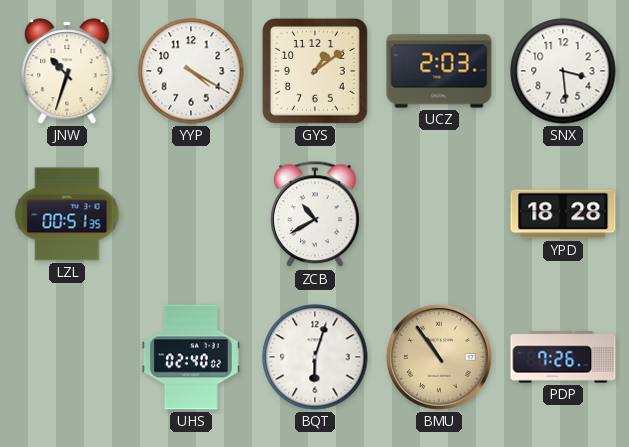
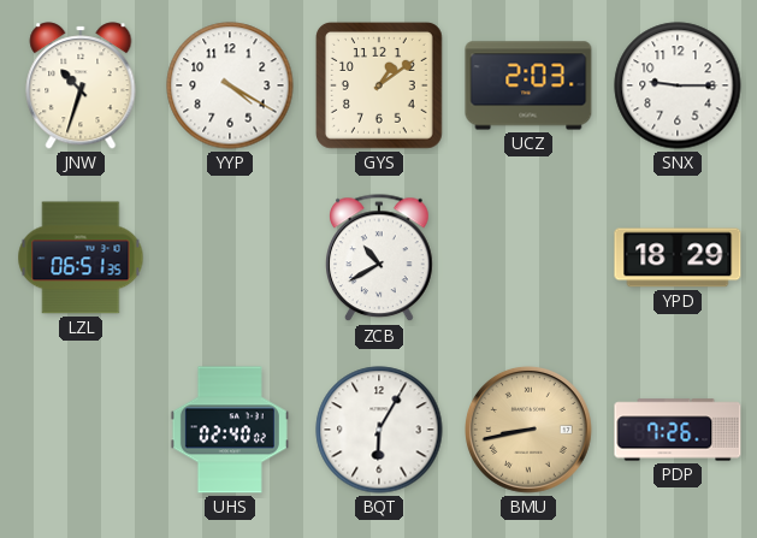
SNX: 3:29 -> 9:15 (678, 85)
LZL: 00:51 -> 06:51 (81, 258)
YPD: 18:28 -> 18:29 (678, 258)
BQT: 6:03 -> 6:05 (379, 430)
BMU: 10:54 -> 8:43 (530, 431)
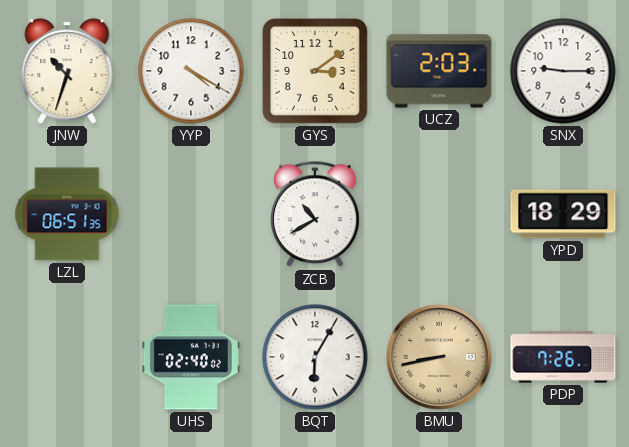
GYS: 1:09 -> 3:09 (315, 71)
